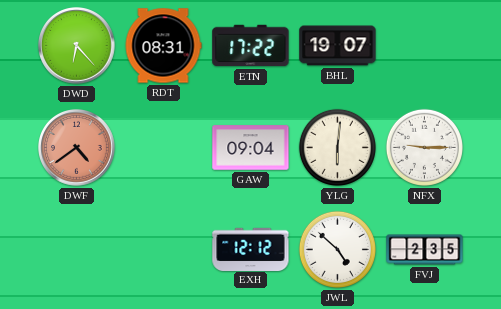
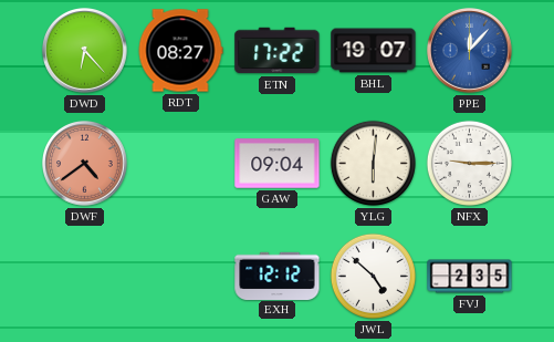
RDT: 08:31 -> 08:27 (180, 51)
PPE: none -> 12:07 (470, 51)
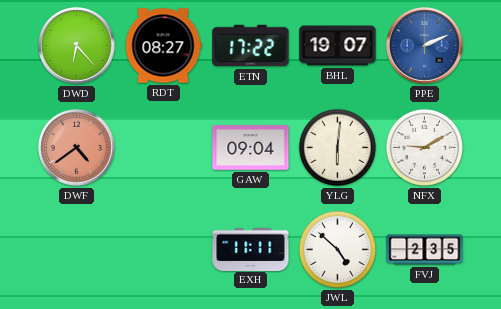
PPE: 12:07 -> 2:11 (425, 46)
NFX: 9:15 -> 9:10 (424, 147)
EXH: 12:12 -> 11:11 (251, 249)
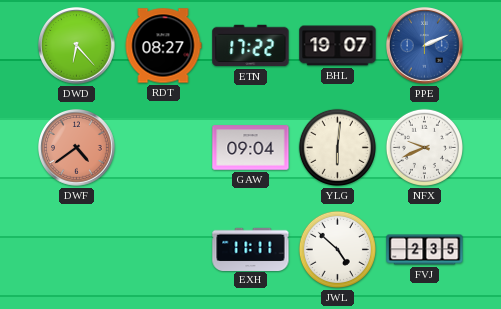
NFX: 9:10 -> 9:41 (424, 147)
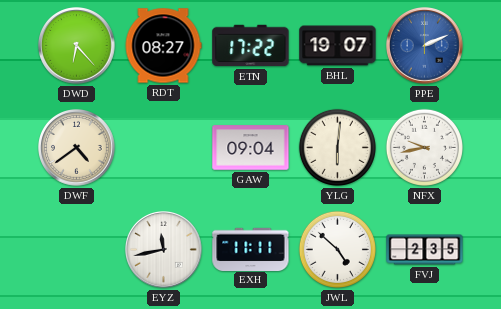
DWF dial: salmon -> cream (77, 148)
NFX: 9:41 -> 9:43 (424, 147)
EYZ: none -> 11:43 (164, 250)
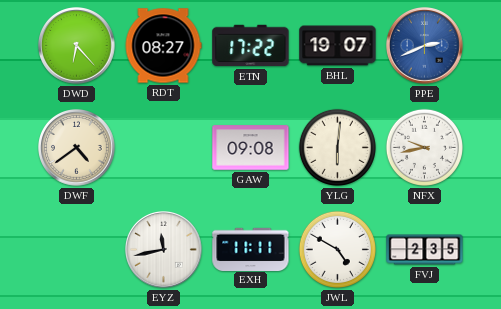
PPE: 2:11 -> 2:41 (425, 46)
GAW: 09:04 -> 09:08 (251, 148)
JWL: 4:52 -> 4:50 (337, 249)
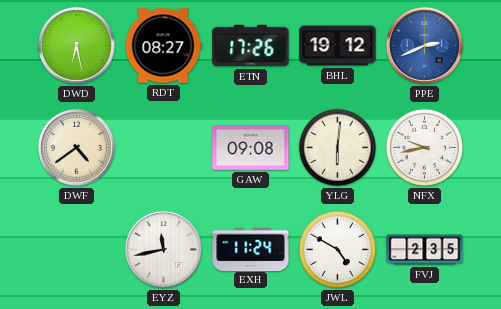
DWD: 6:23 -> 6:28 (77, 46)
ETN: 17:22 -> 17:26 (251, 46)
BHL: 19:07 -> 19:12 (338, 46)
EXH: 11:11 -> 11:24 (251, 249)
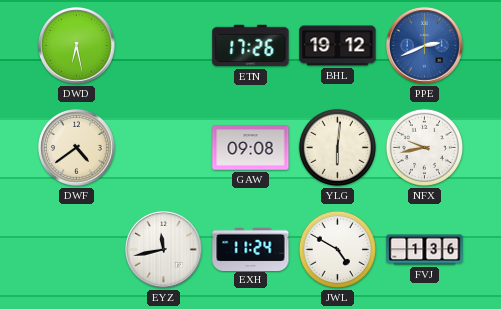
RDT: 08:27 -> none (163, 46)
FVJ: 2:35 -> 1:36 (425, 250)
